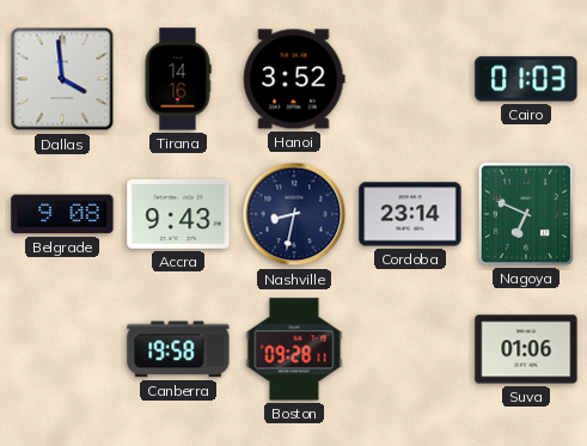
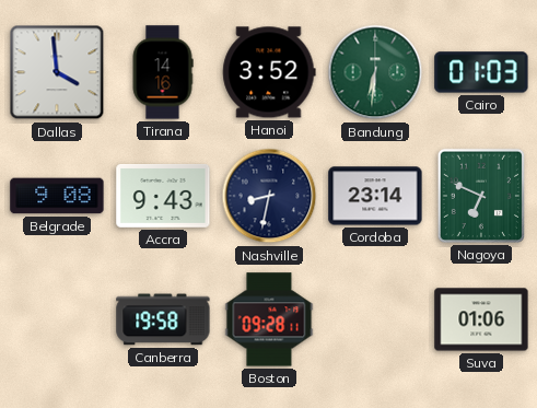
Bandung: none -> 6:31 (375, 72)
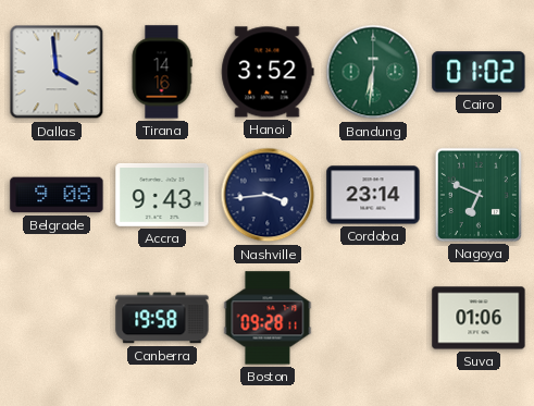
Cairo: 01:03 -> 01:02 (479, 72)
Nashville: 8:32 -> 3:44 (268, 195)
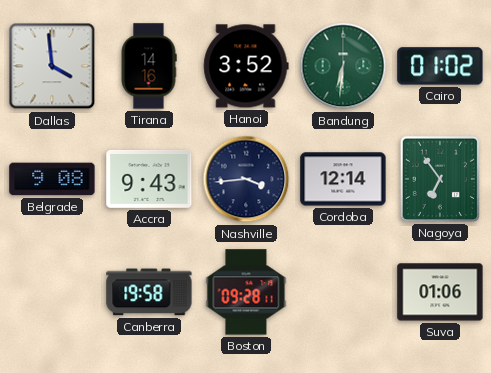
Cordoba: 23:14 -> 12:14 (343, 179)
Nagoya: 6:49 -> 6:54 (440, 179)
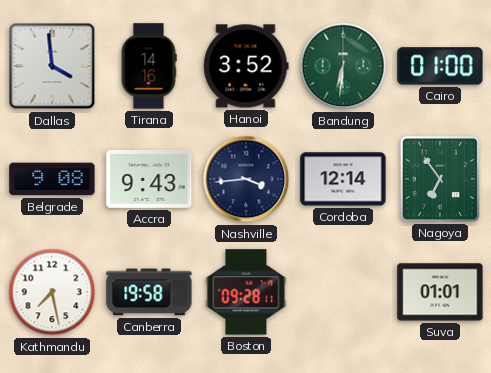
Cairo: 01:02 -> 01:00 (440, 66)
Kathmandu: none -> 7:28 (52, 292)
Suva: 01:06 -> 01:01 (440, 292)
